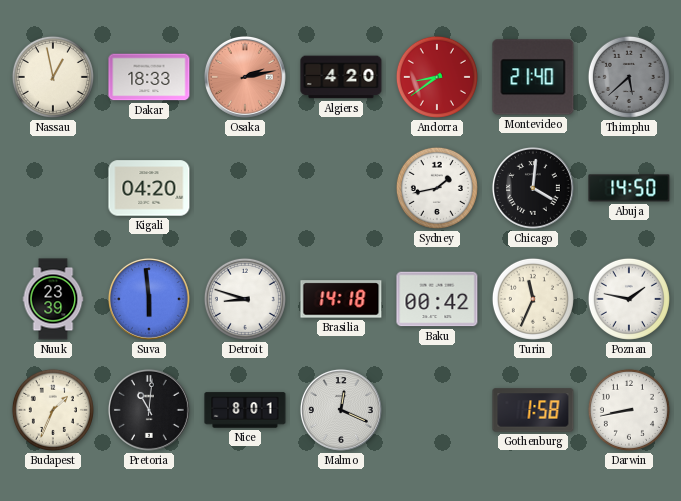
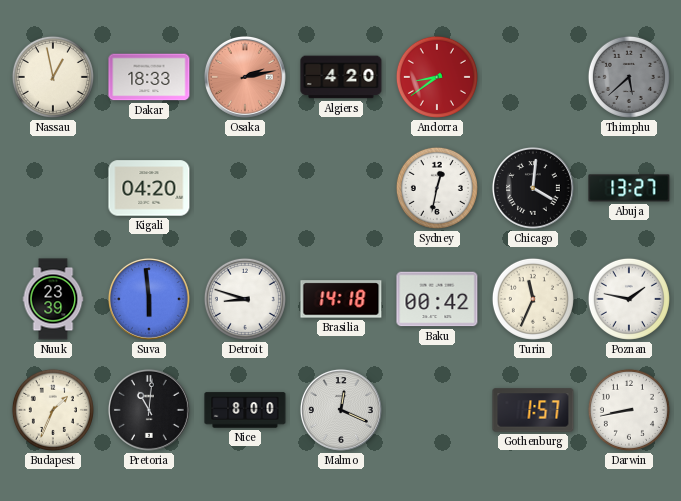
Montevideo: 21:40 -> none (533, 77)
Sydney: 1:43 -> 12:32 (437, 188)
Abuja: 14:50 -> 13:27 (629, 188)
Nice: 8:01 -> 8:00 (245, 410)
Gothenburg: 1:58 -> 1:57 (533, 410)
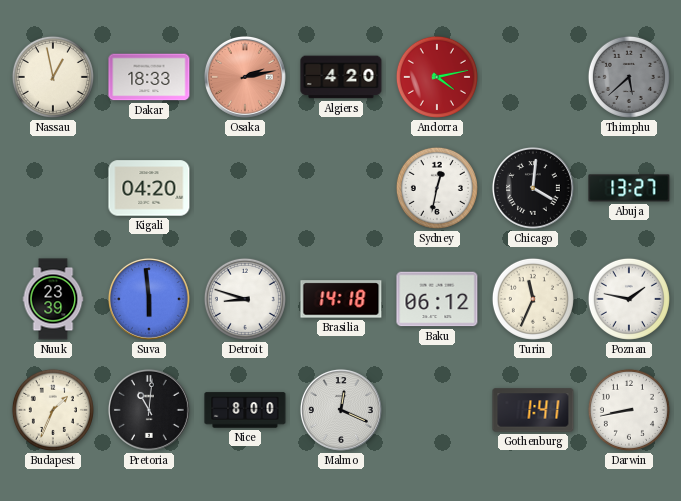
Andorra: 8:39 -> 4:13 (437, 77)
Baku: 00:42 -> 06:12 (437, 299)
Gothenburg: 1:57 -> 1:41 (533, 410)
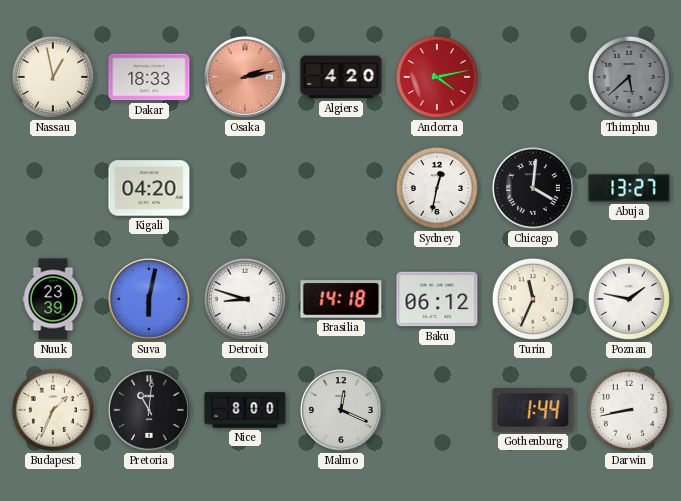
Suva: 5:59 -> 6:02 (149, 299)
Gothenburg: 1:41 -> 1:44 (533, 410)
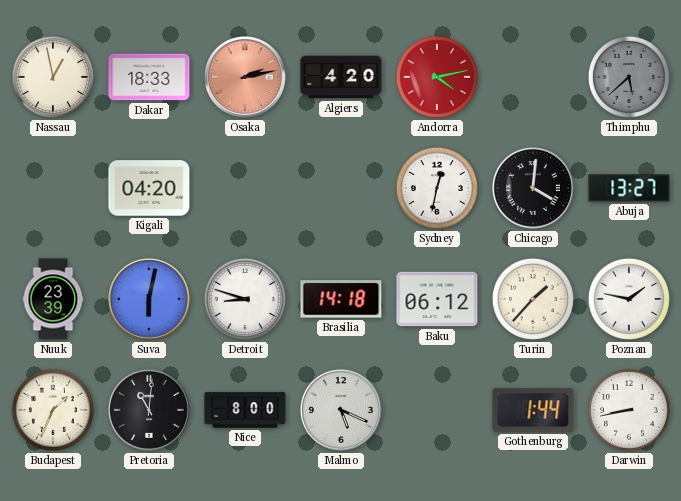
Turin: 11:34 -> 1:37 (533, 299)
Malmo: 12:19 -> 5:19 (341, 410)
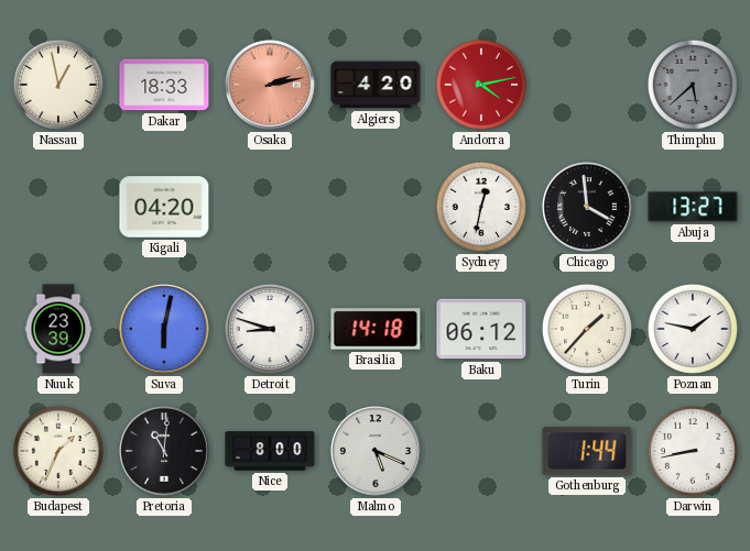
Chicago: 4:01 -> 3:59 (587, 207)
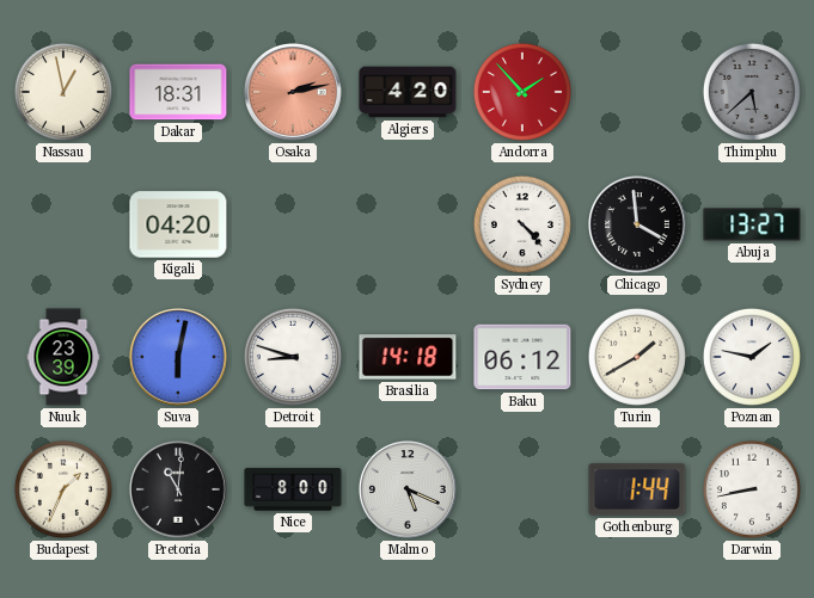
Dakar: 18:33 -> 18:31 (178, 92)
Andorra: 4:13 -> 1:53 (522, 92)
Sydney: 12:32 -> 4:23 (522, 224)
Turin: 1:37 -> 1:40 (637, 357)
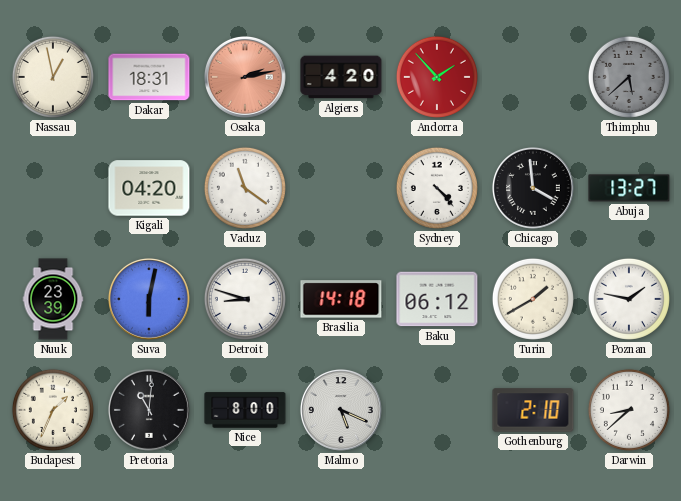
Vaduz: none -> 11:21 (245, 188)
Gothenburg: 1:44 -> 2:10 (533, 410)
Darwin: 8:43 -> 8:38 (629, 410)
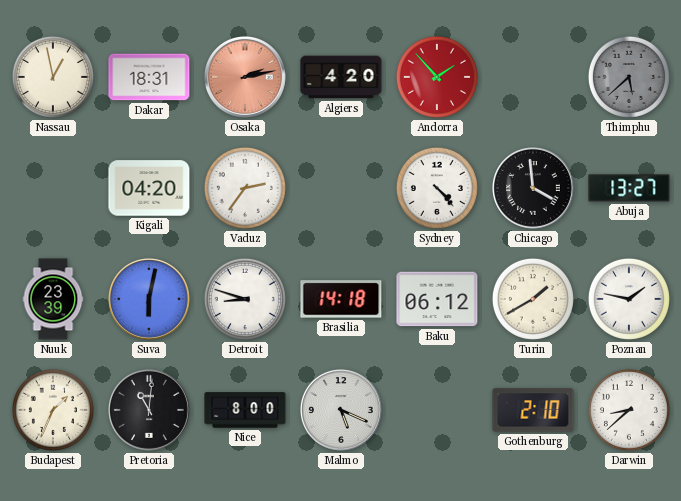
Vaduz: 11:21 -> 2:36 (245, 188)
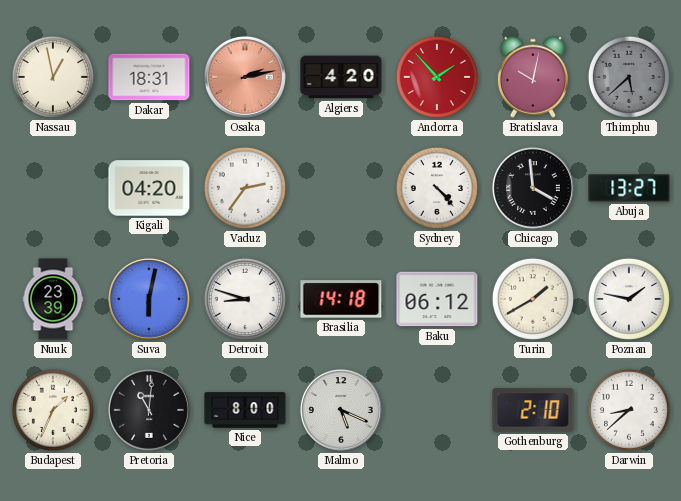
Bratislava: none -> 10:02 (533, 77)
